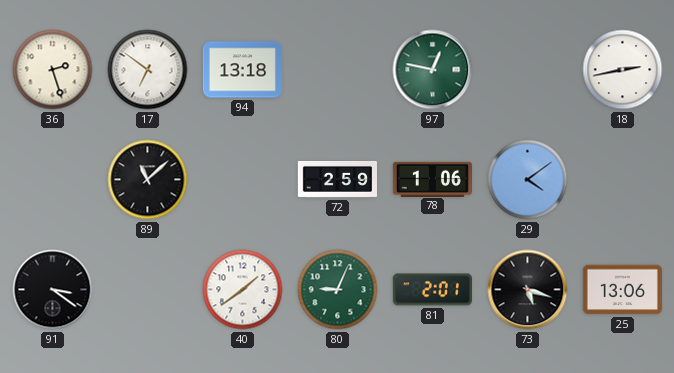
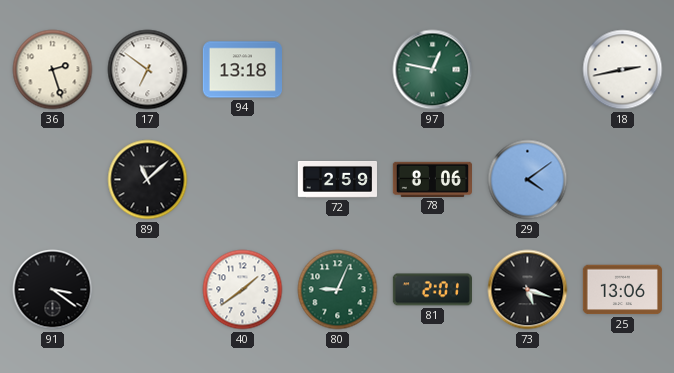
78: 1:06 -> 8:06 (432, 179)
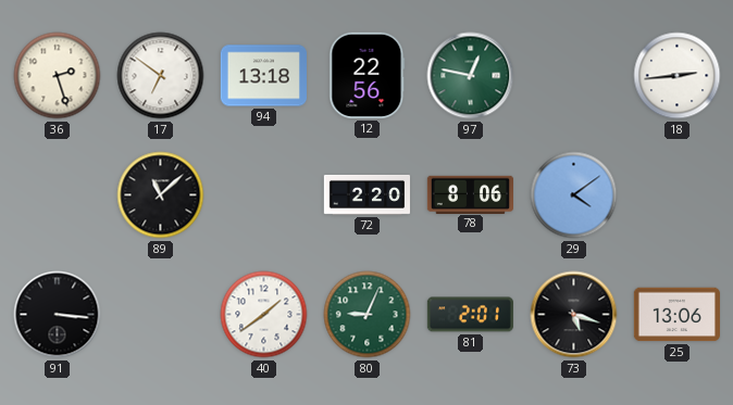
12: none -> 22:56 (368, 75)
18: 2:43 -> 2:44 (678, 76)
72: 2:59 -> 2:20 (366, 195)
91: 3:21 -> 3:16 (58, 315)
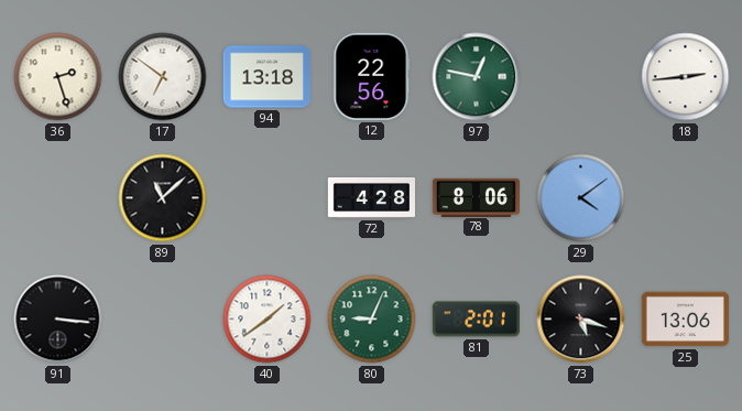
72: 2:20 -> 4:28 (371, 198)
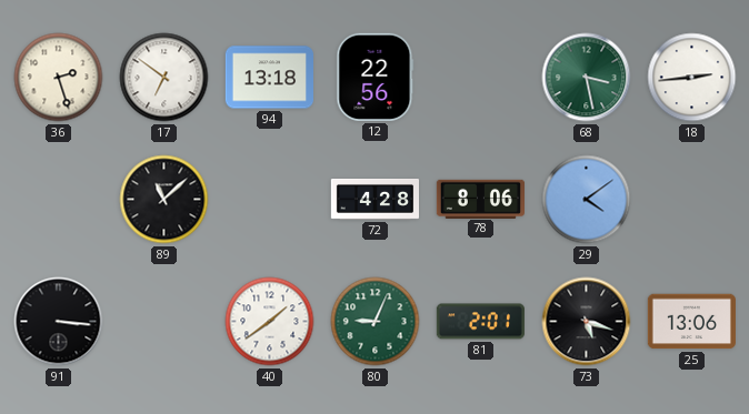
97: 12:47 -> none (477, 77)
68: none -> 3:28 (587, 78)
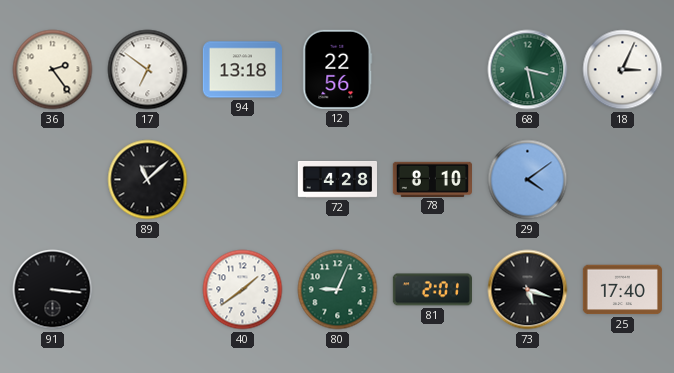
36: 2:27 -> 2:24 (53, 70)
18: 2:44 -> 3:04 (623, 70)
78: 8:06 -> 8:10 (432, 179)
25: 13:06 -> 17:40 (622, 290)
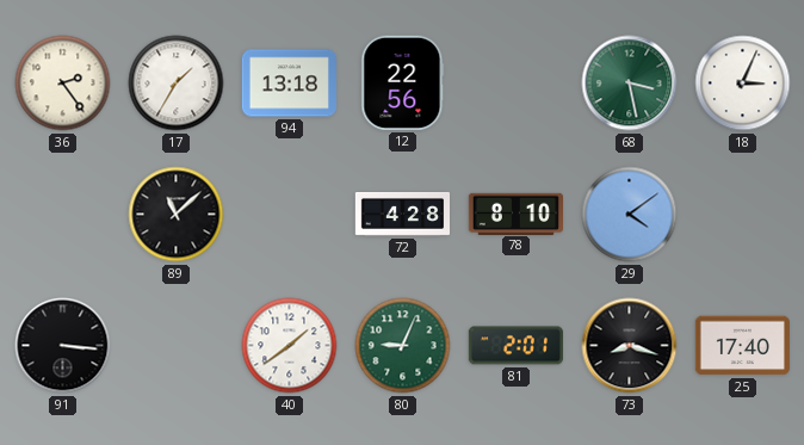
17: 6:51 -> 1:35 (177, 84)
73: 5:18 -> 8:18 (630, 346)
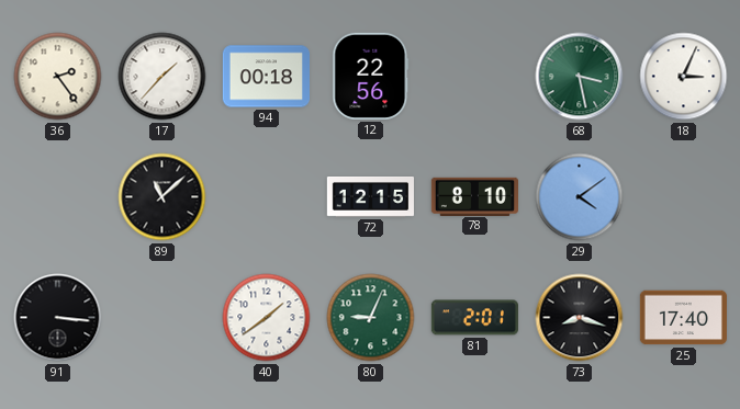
17: 1:35 -> 1:37 (162, 77)
94: 13:18 -> 00:18 (266, 77)
72: 4:28 -> 12:15 (370, 197)
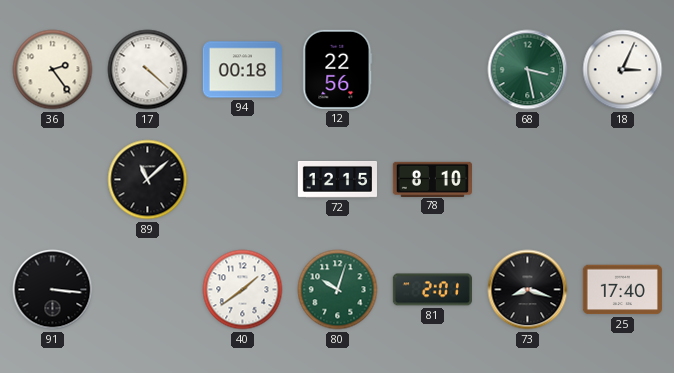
17: 1:37 -> 4:22 (148, 70)
29: 4:09 -> none (580, 197)
80: 9:04 -> 10:03 (338, 290)
